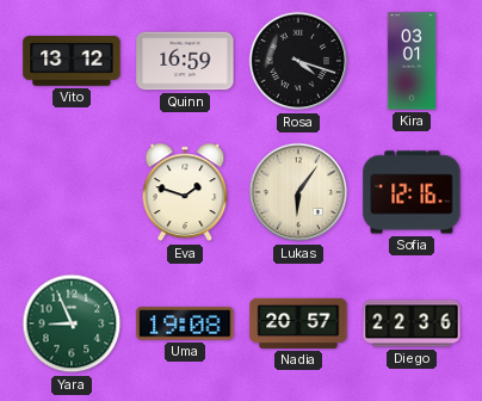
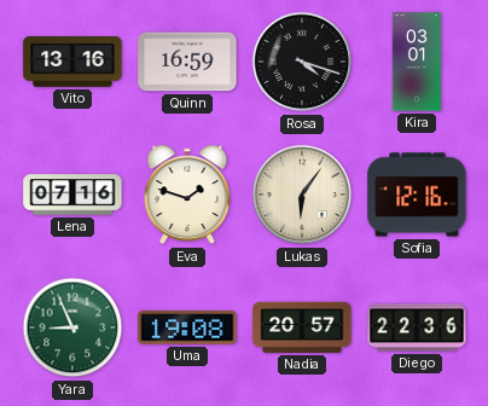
Vito: 13:12 -> 13:16 (72, 62)
Lena: none -> 07:16 (72, 195)
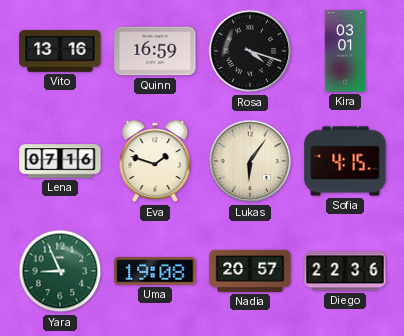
Sofia: 12:16 -> 4:15 (345, 161)
